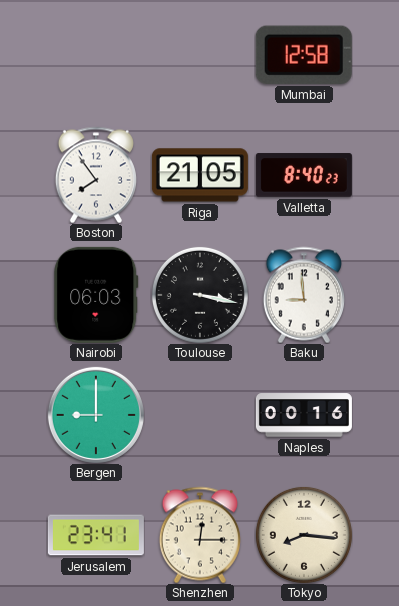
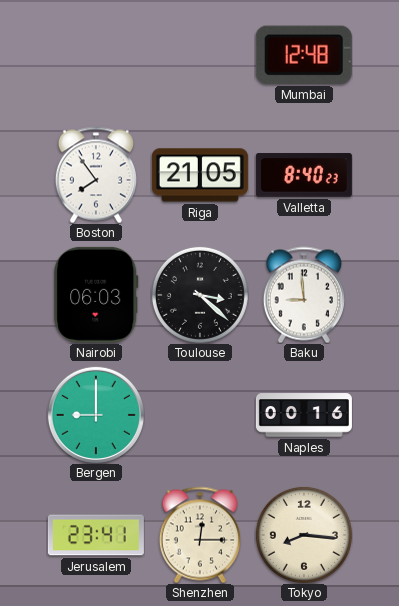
Mumbai: 12:58 -> 12:48 (304, 55)
Toulouse: 3:17 -> 3:22 (200, 295)
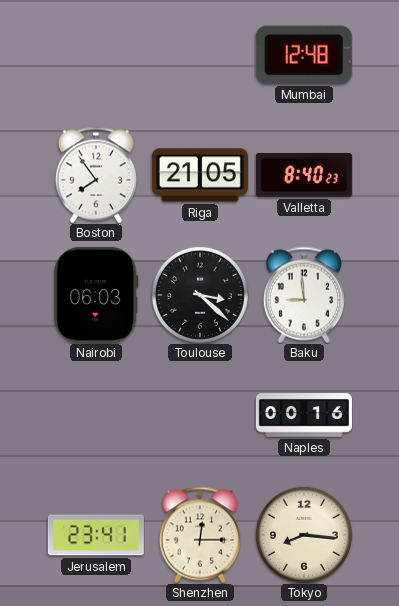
Bergen: 9:00 -> none (96, 415)
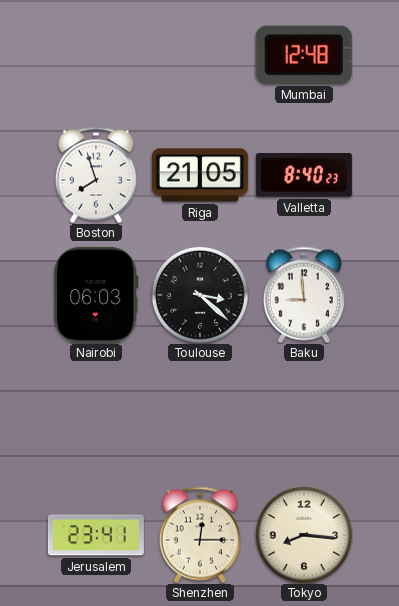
Boston: 7:54 -> 7:57 (96, 175)
Naples: 00:16 -> none (304, 415)
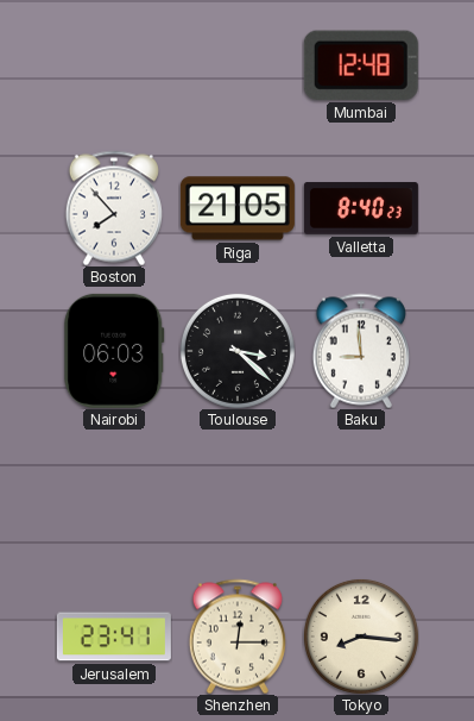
Boston: 7:57 -> 7:53 (114, 208)
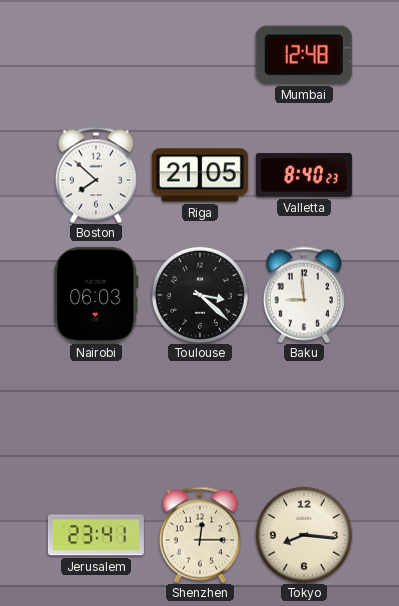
Boston: 7:53 -> 7:52 (96, 175)
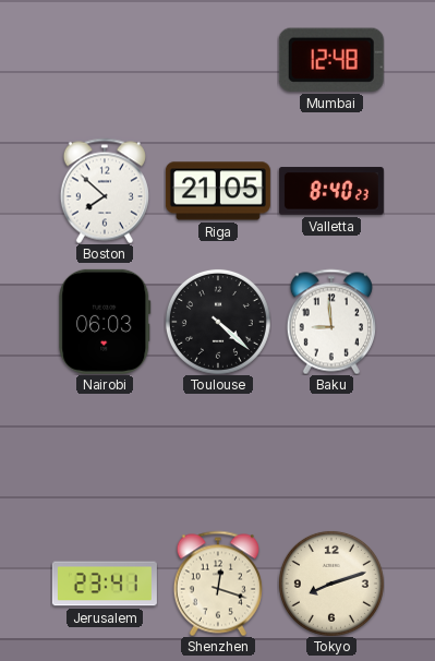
Toulouse: 3:22 -> 4:22 (218, 322)
Shenzhen: 12:15 -> 12:18 (218, 584)
Tokyo: 8:16 -> 8:12 (331, 584)
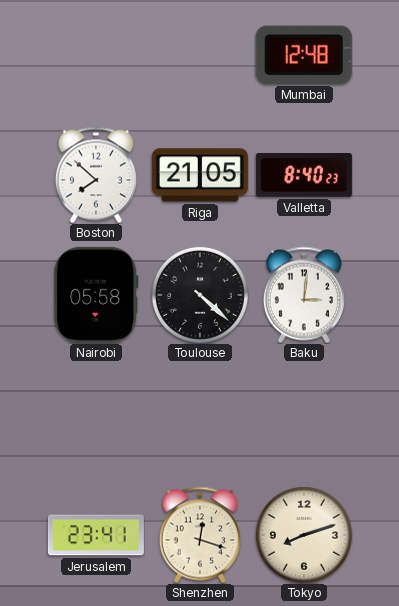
Nairobi: 06:03 -> 05:58 (96, 295)
Baku: 8:59 -> 3:01 (304, 295)
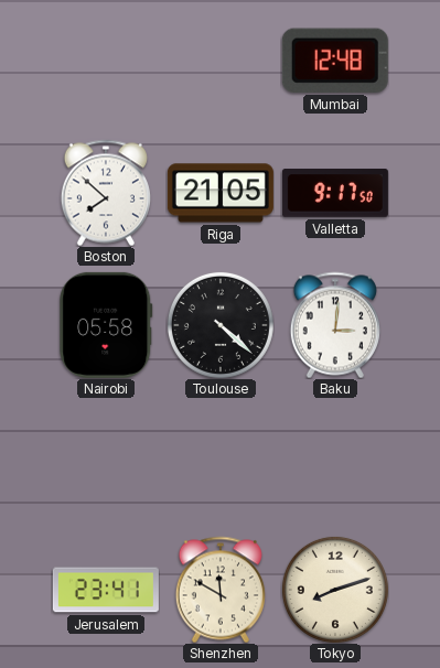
Valletta: 8:40 -> 9:17 (335, 193)
Shenzhen: 12:18 -> 11:50 (221, 590)
